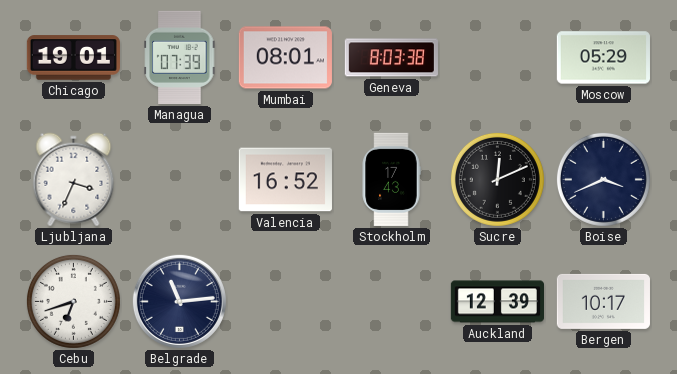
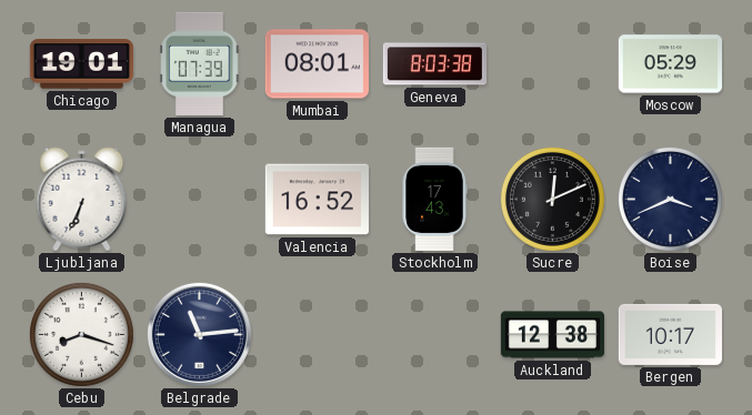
Ljubljana: 3:34 -> 6:34 (82, 200)
Cebu: 6:42 -> 8:18 (81, 334)
Auckland: 12:39 -> 12:38 (552, 335)
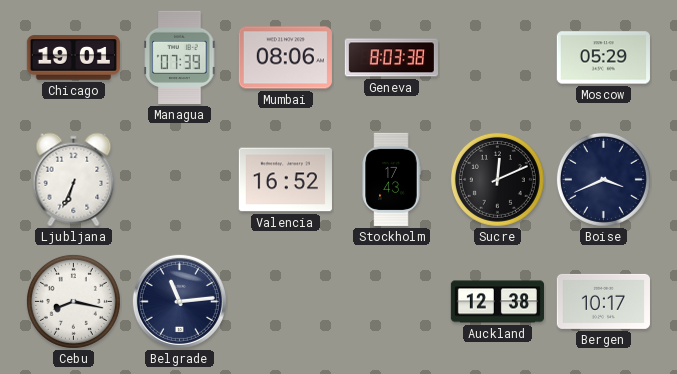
Mumbai: 08:01 -> 08:06 (285, 58)
Cebu: 8:18 -> 8:17 (73, 301)
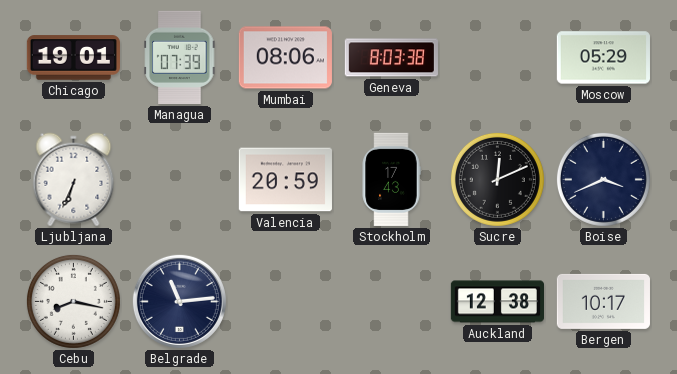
Valencia: 16:52 -> 20:59 (285, 180)
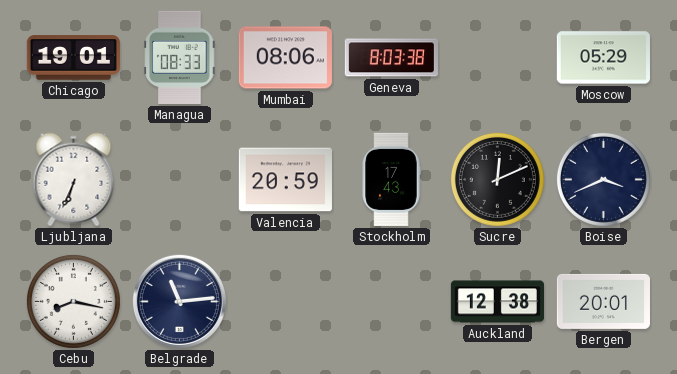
Managua: 07:39 -> 08:33 (180, 57)
Bergen: 10:17 -> 20:01 (603, 301)
